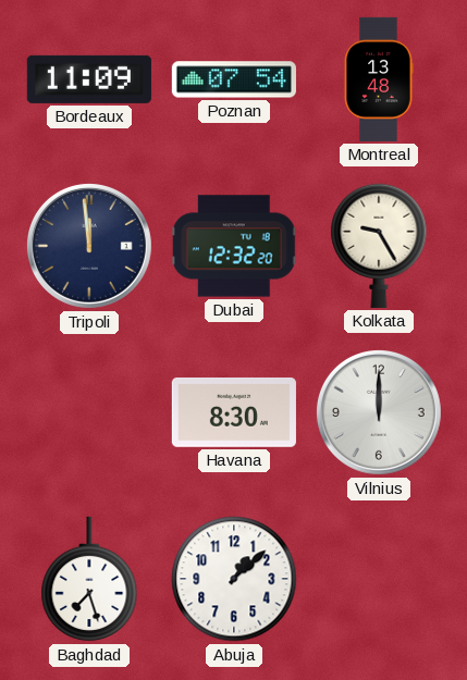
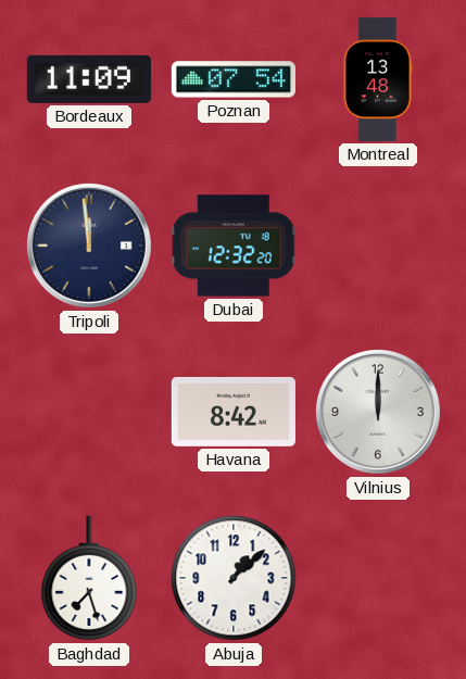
Kolkata: 9:25 -> none (379, 246)
Havana: 8:30 -> 8:42 (234, 412)
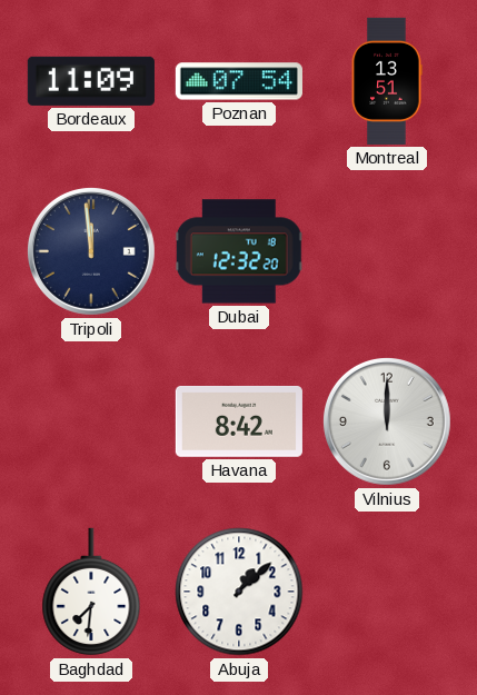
Montreal: 13:48 -> 13:51 (387, 81)
Baghdad: 7:27 -> 7:31 (91, 592)
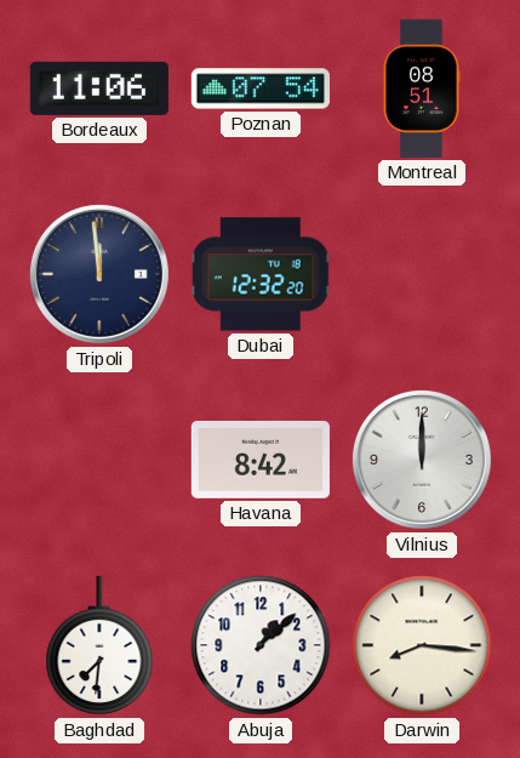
Bordeaux: 11:09 -> 11:06 (99, 89)
Montreal: 13:51 -> 08:51 (422, 89)
Darwin: none -> 8:16 (422, 645)
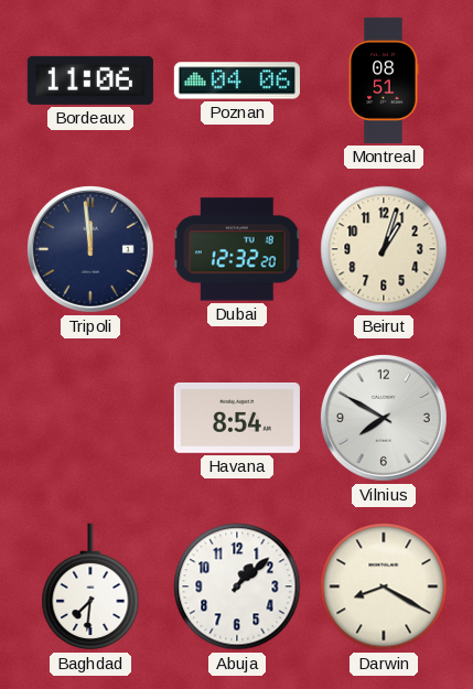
Poznan: 07:54 -> 04:06 (237, 80)
Beirut: none -> 1:03 (384, 249)
Havana: 8:42 -> 8:54 (237, 418)
Vilnius: 12:00 -> 7:50 (384, 418)
Darwin: 8:16 -> 8:20 (384, 586)
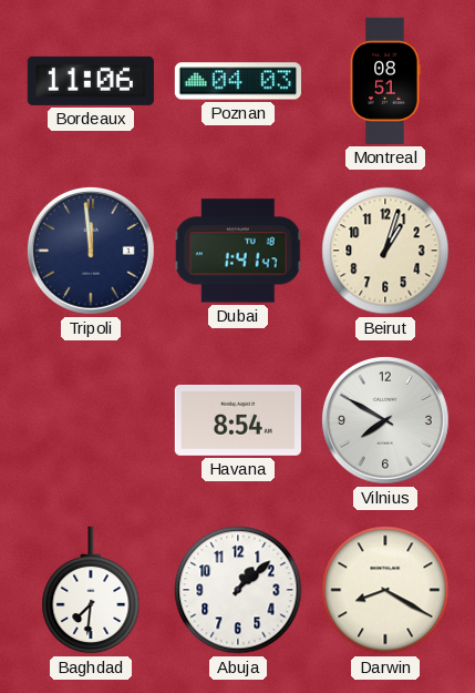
Poznan: 04:06 -> 04:03 (238, 81)
Dubai: 12:32 -> 1:41 (238, 251)
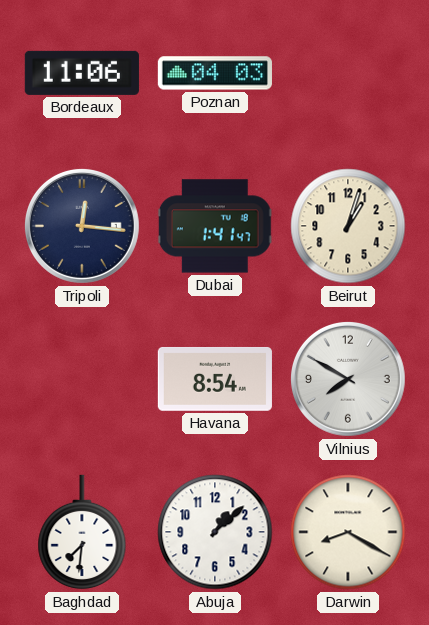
Montreal: 08:51 -> none (385, 81)
Tripoli: 11:59 -> 12:16 (82, 226)
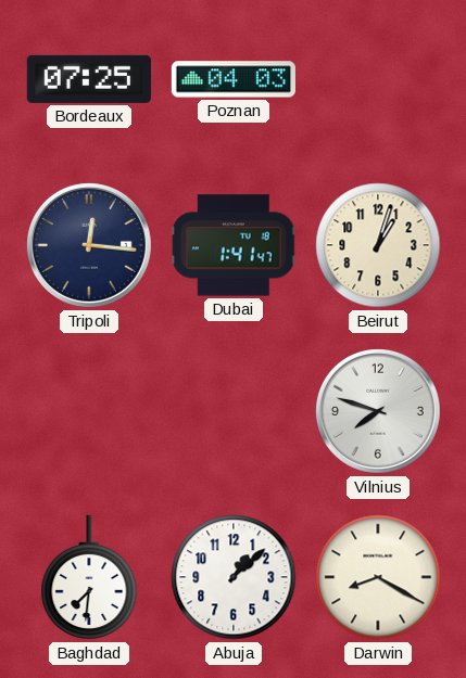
Bordeaux: 11:06 -> 07:25 (89, 79)
Havana: 8:54 -> none (215, 379)
Vilnius: 7:50 -> 7:48 (378, 411)
